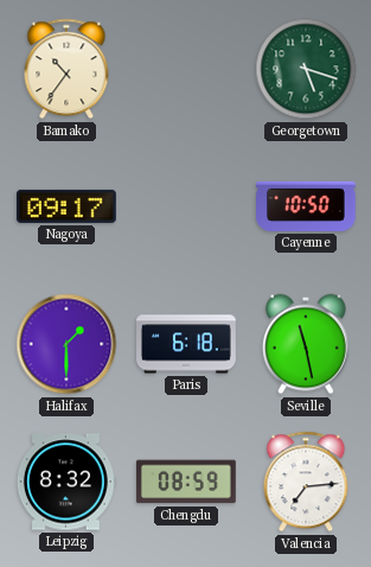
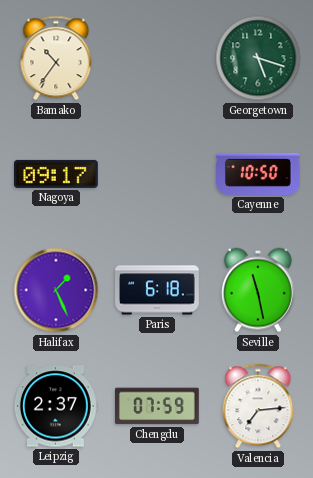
Halifax: 1:30 -> 1:26 (56, 290)
Leipzig: 8:32 -> 2:37 (56, 406)
Chengdu: 08:59 -> 07:59 (157, 406)
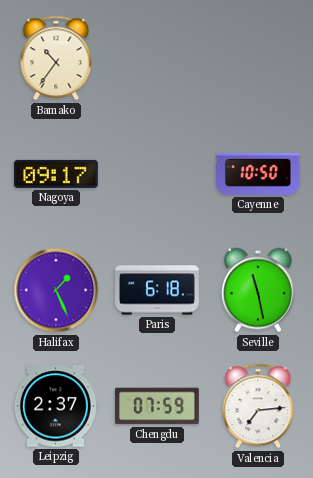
Georgetown: 5:18 -> none (258, 58)
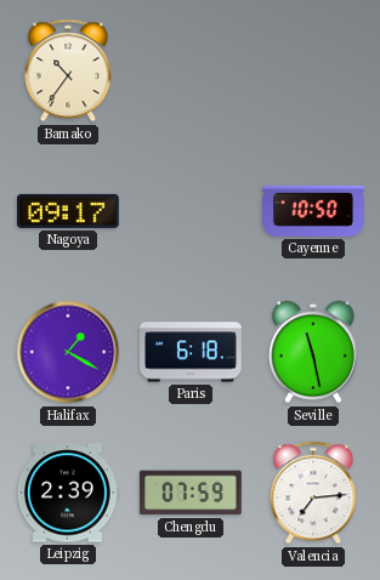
Halifax: 1:26 -> 1:20 (68, 352)
Leipzig: 2:37 -> 2:39 (68, 493)
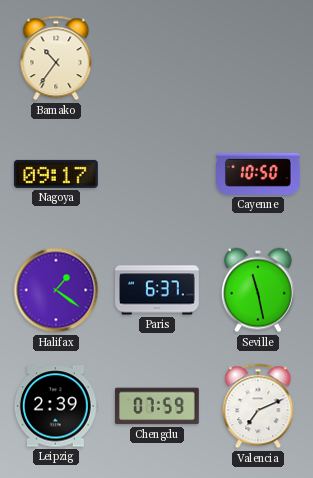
Halifax: 1:20 -> 1:21 (56, 290)
Paris: 6:18 -> 6:37 (158, 290)
Valencia: 7:14 -> 7:11 (258, 406)
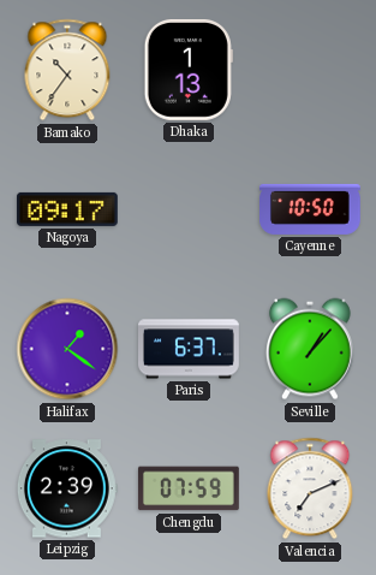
Dhaka: none -> 1:13 (189, 70)
Seville: 11:28 -> 1:07 (310, 349)
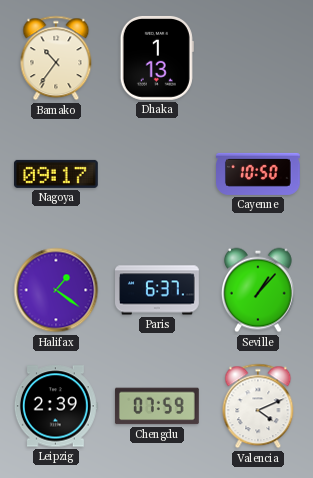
Valencia: 7:11 -> 4:11 (258, 406)
